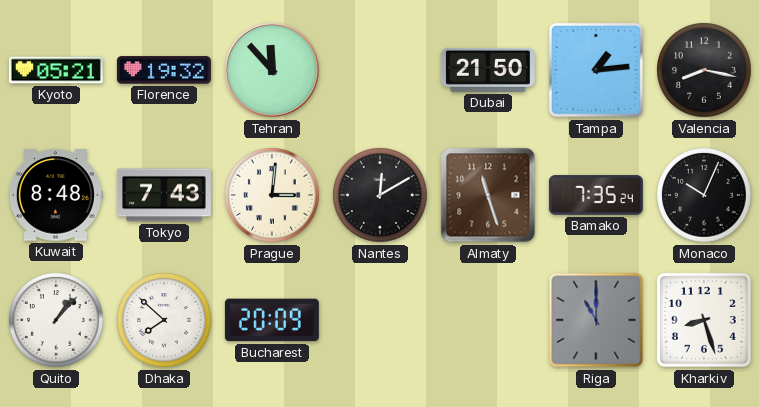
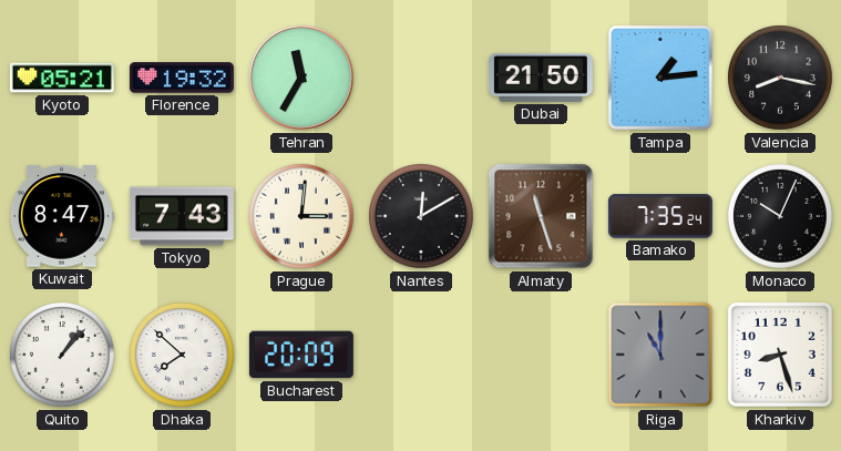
Tehran: 11:53 -> 11:35 (301, 78)
Kuwait: 8:48 -> 8:47 (62, 216)
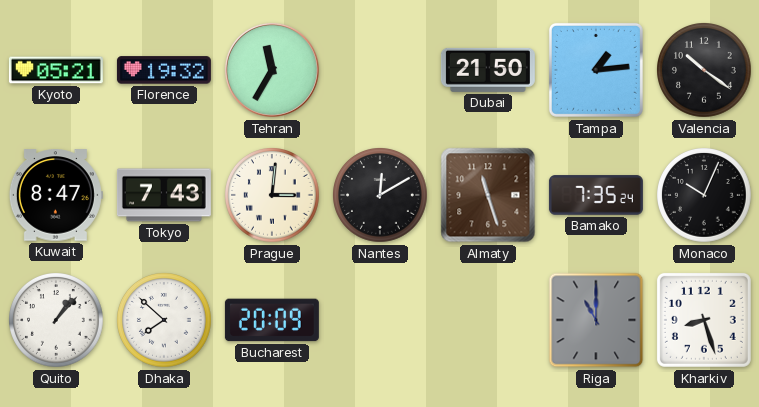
Valencia: 8:17 -> 10:21 (705, 71)
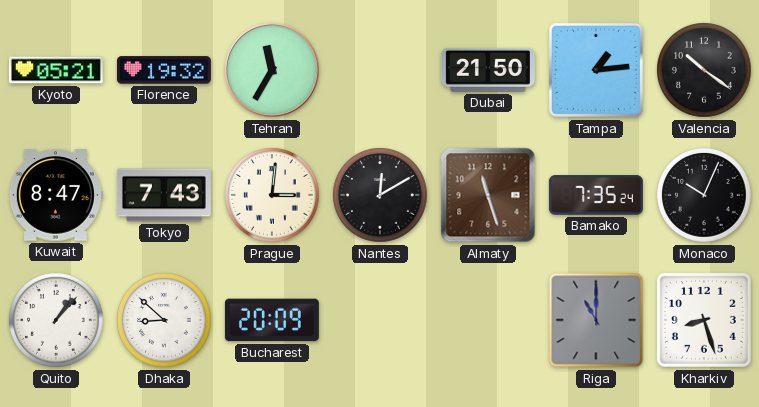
Dhaka: 7:52 -> 8:52 (165, 321)
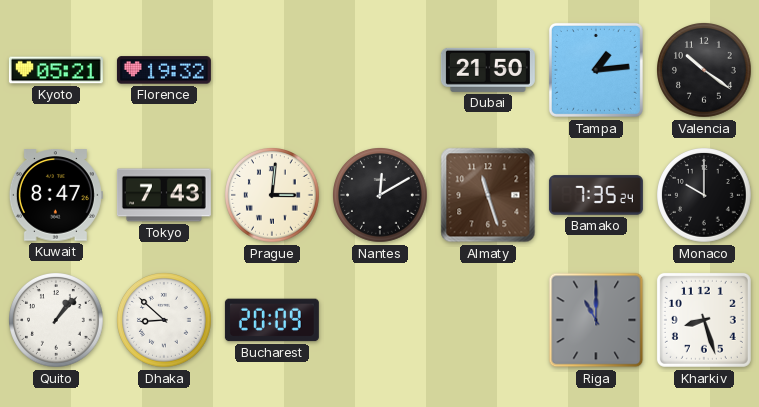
Tehran: 11:35 -> none (272, 70)
Monaco: 10:04 -> 10:00 (705, 196)
